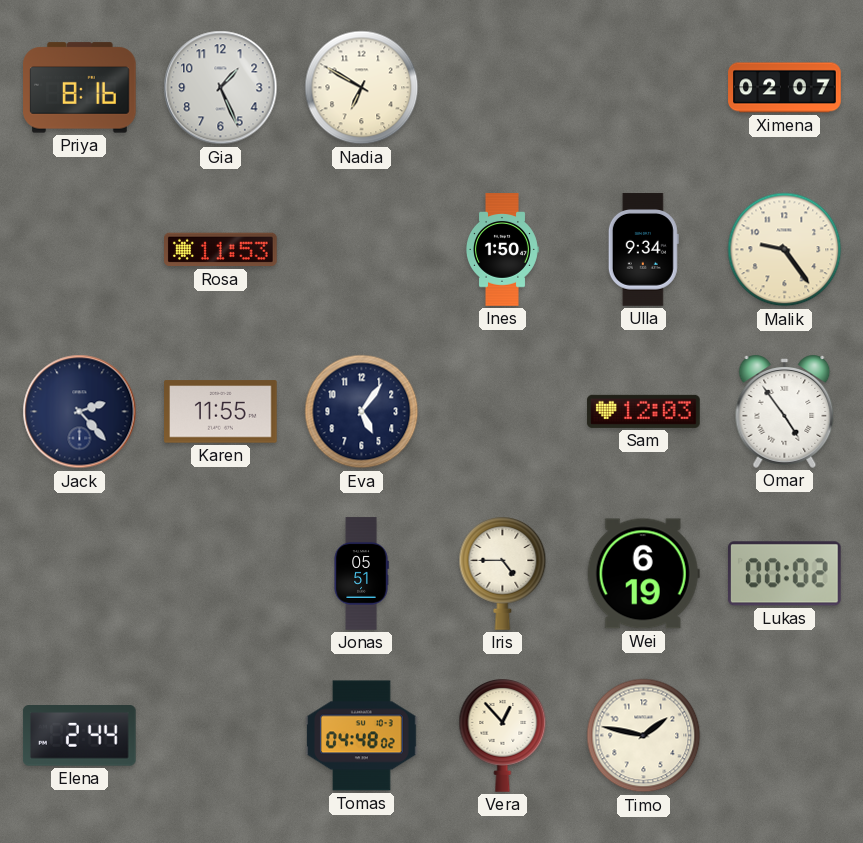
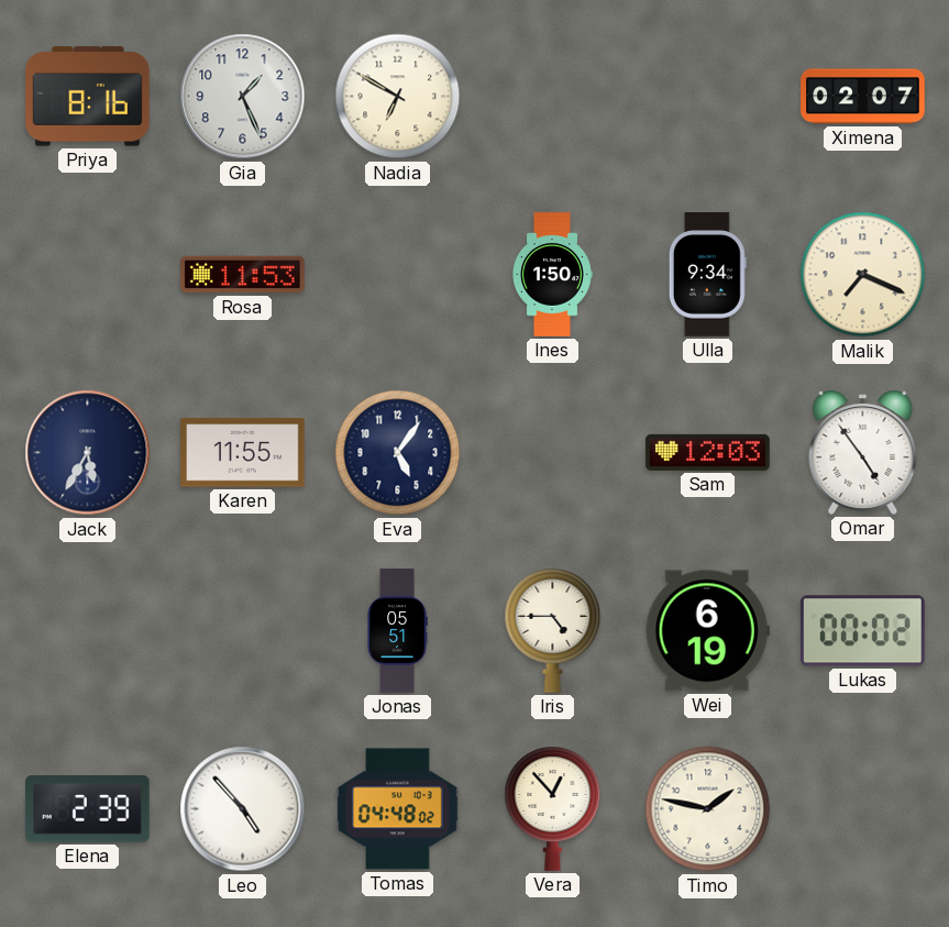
Malik: 9:24 -> 7:19 (863, 275)
Jack: 2:23 -> 5:35 (88, 453)
Elena: 2:44 -> 2:39 (88, 809)
Leo: none -> 4:53 (243, 809)
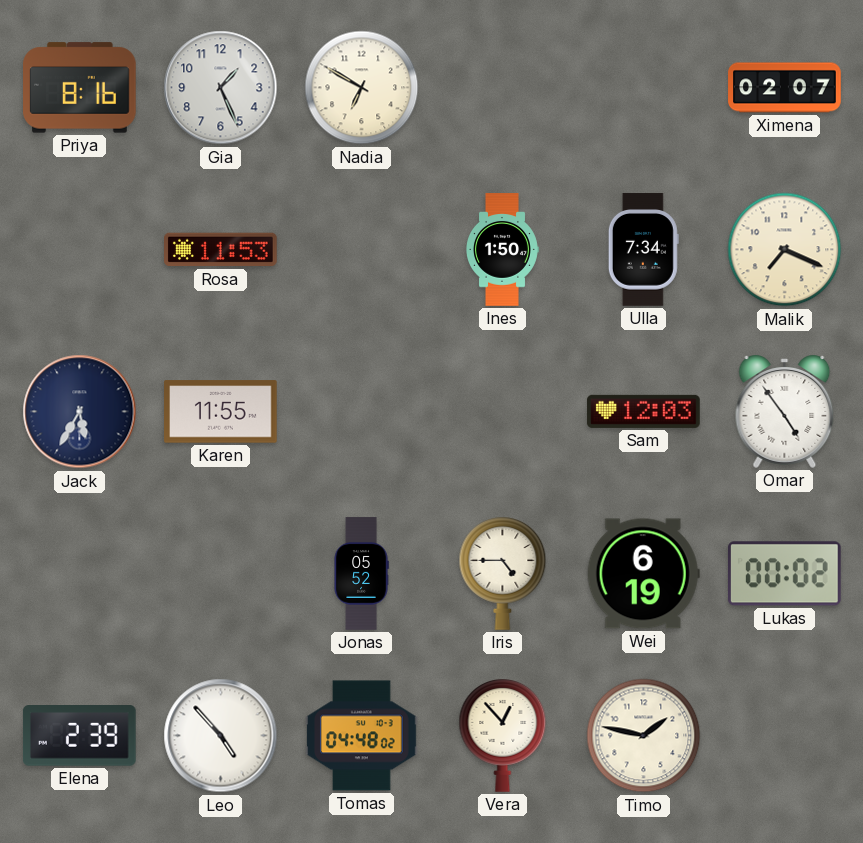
Ulla: 9:34 -> 7:34 (643, 250)
Eva: 5:06 -> none (398, 453)
Jonas: 05:51 -> 05:52 (361, 574)
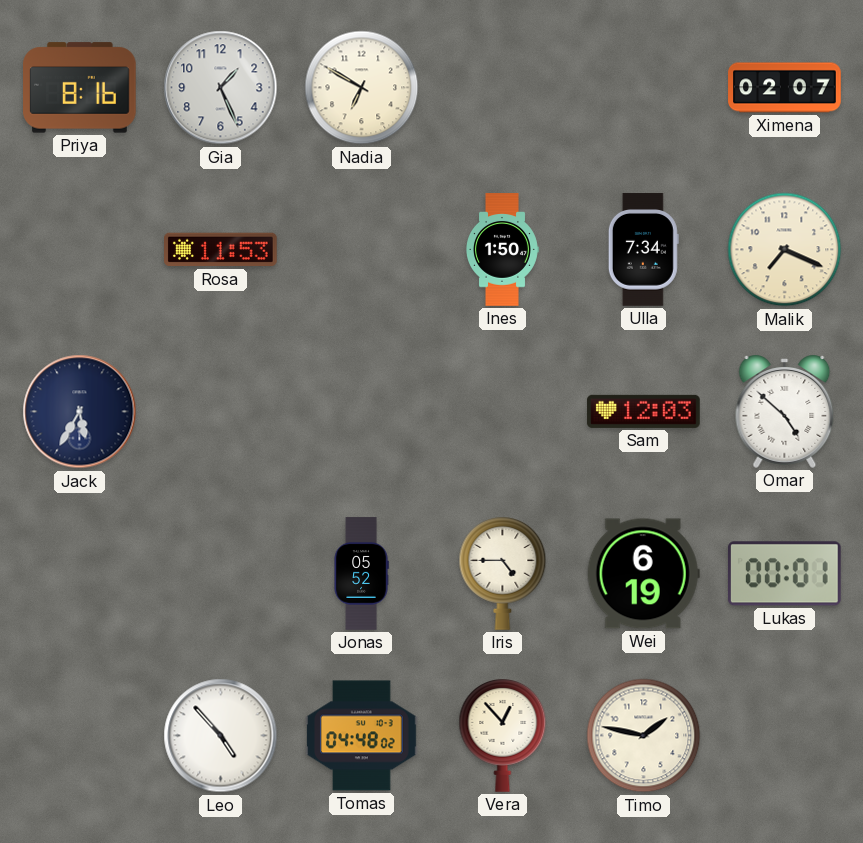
Karen: 11:55 -> none (221, 412)
Omar: 4:54 -> 4:52 (785, 411)
Lukas: 00:02 -> 00:01 (784, 574)
Elena: 2:39 -> none (80, 736)
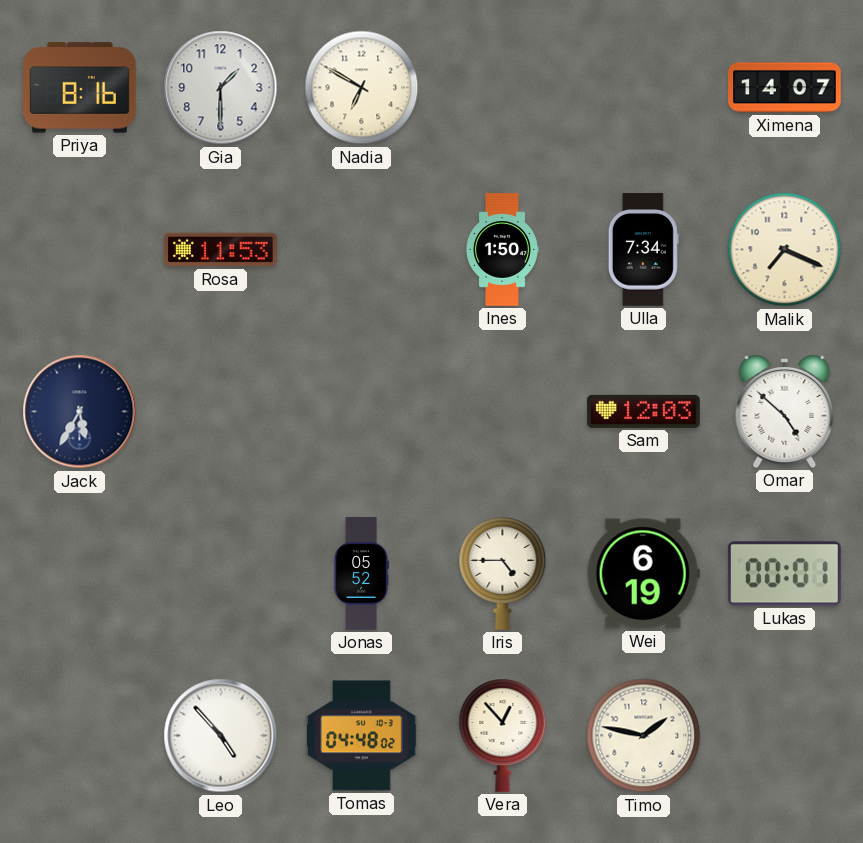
Gia: 1:26 -> 1:30 (221, 88)
Ximena: 02:07 -> 14:07 (785, 88)
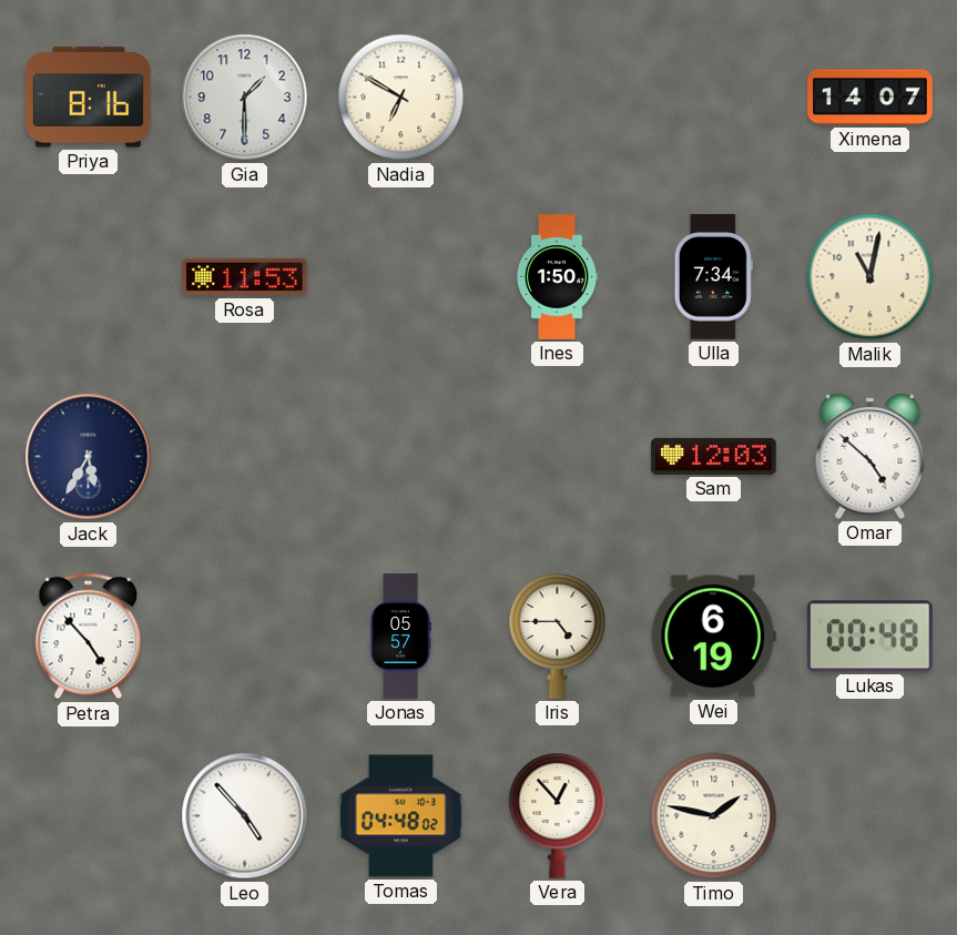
Malik: 7:19 -> 11:02 (871, 277)
Petra: none -> 4:53 (89, 637)
Jonas: 05:52 -> 05:57 (400, 637)
Lukas: 00:01 -> 00:48 (869, 637)
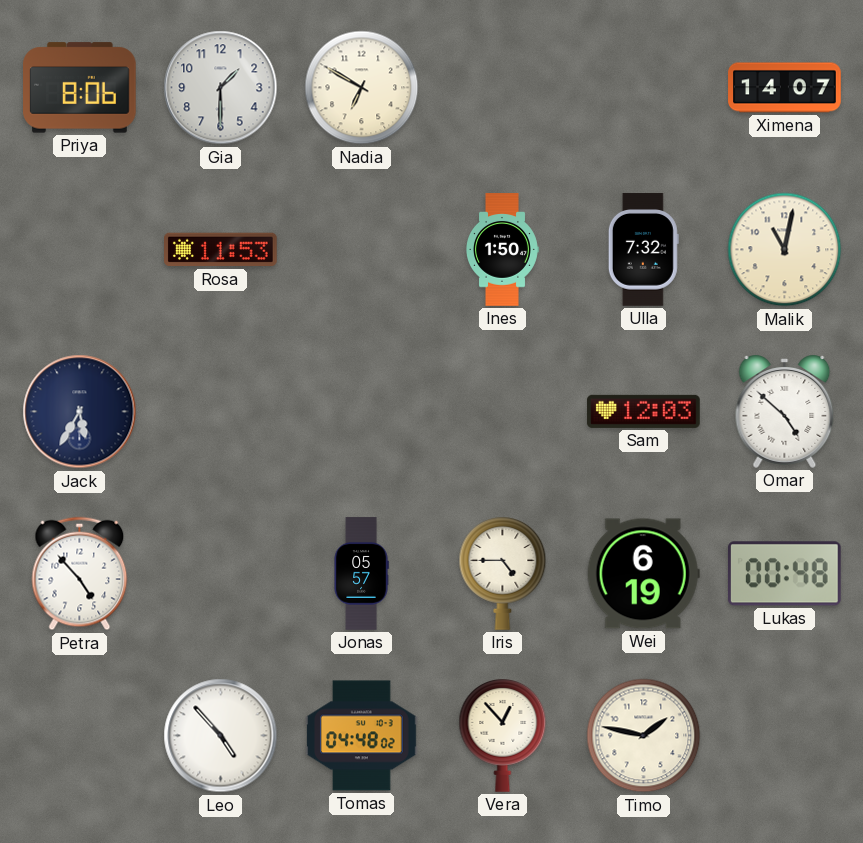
Priya: 8:16 -> 8:06 (80, 88)
Ulla: 7:34 -> 7:32 (643, 250)
